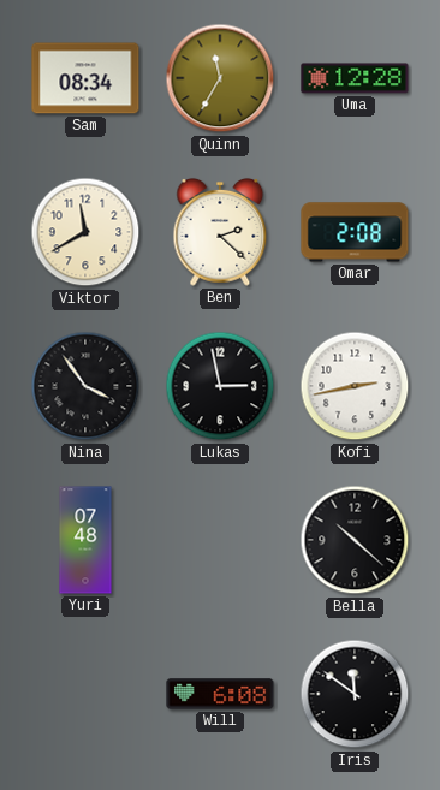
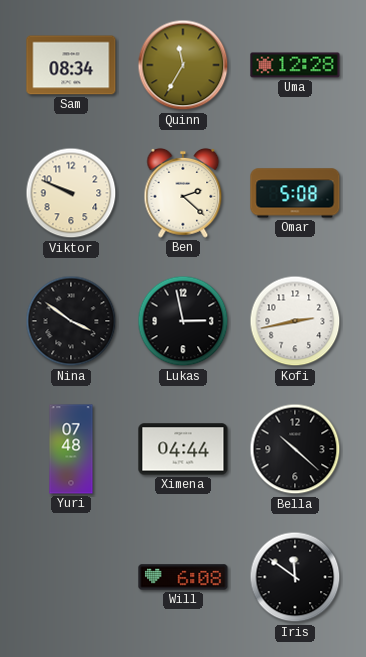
Viktor: 11:40 -> 9:49 (71, 193)
Omar: 2:08 -> 5:08 (295, 193)
Nina: 3:54 -> 3:51 (71, 321)
Ximena: none -> 04:44 (183, 449)
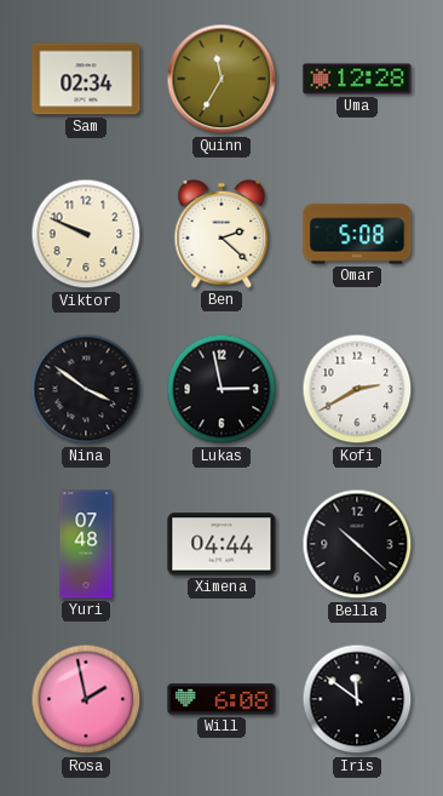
Sam: 08:34 -> 02:34 (86, 79)
Kofi: 2:43 -> 2:40 (357, 389)
Rosa: none -> 1:58 (86, 699)
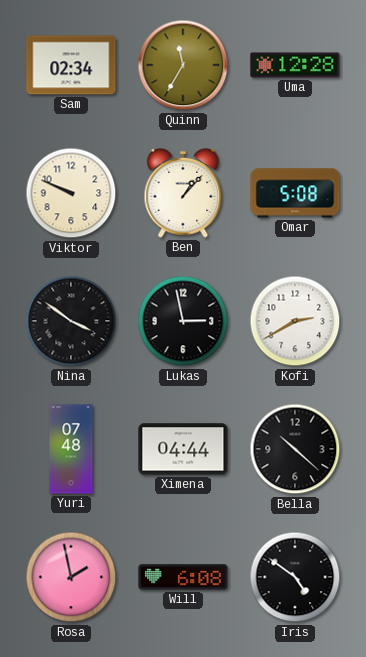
Ben: 2:22 -> 1:07 (183, 193)
Iris: 11:51 -> 4:51 (295, 577)
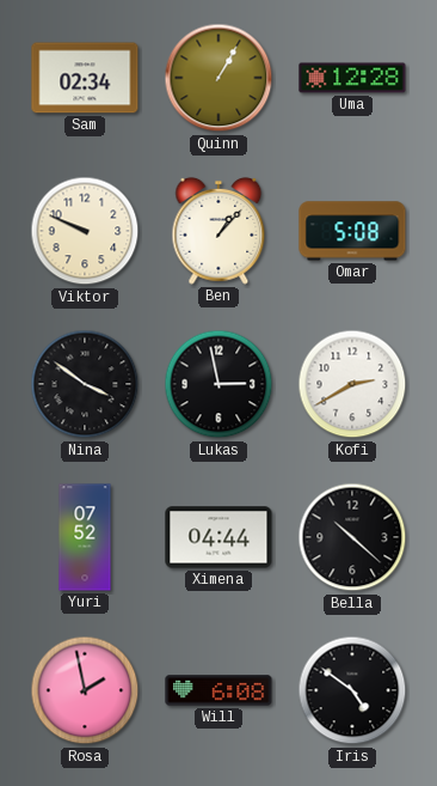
Quinn: 11:35 -> 1:05 (219, 78)
Yuri: 07:48 -> 07:52 (85, 537)
